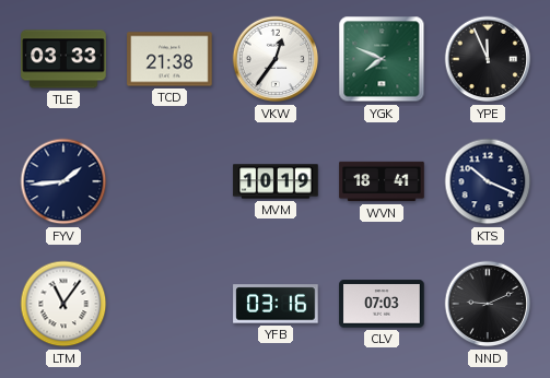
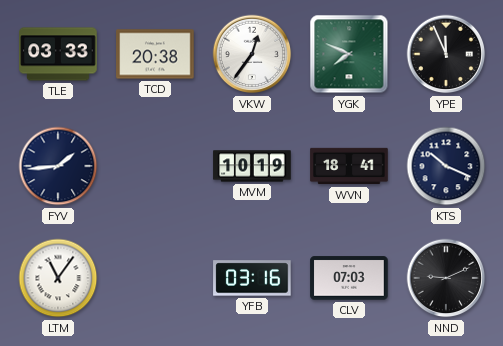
TCD: 21:38 -> 20:38 (155, 54)
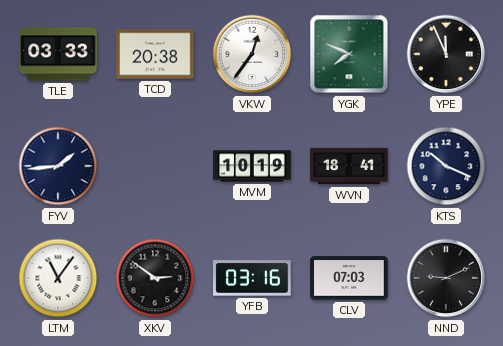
XKV: none -> 2:51 (155, 278)
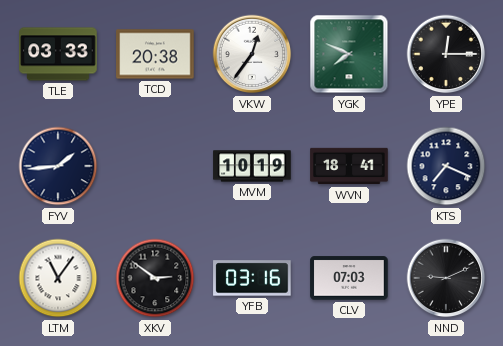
YPE: 11:56 -> 12:15 (446, 54)
KTS: 10:19 -> 7:19 (446, 166)
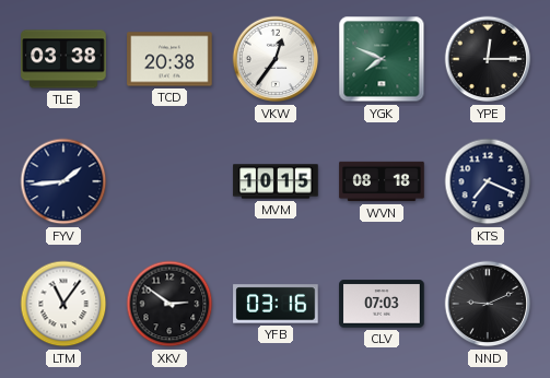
TLE: 03:33 -> 03:38 (63, 59)
MVM: 10:19 -> 10:15 (276, 181)
WVN: 18:41 -> 08:18 (382, 181)
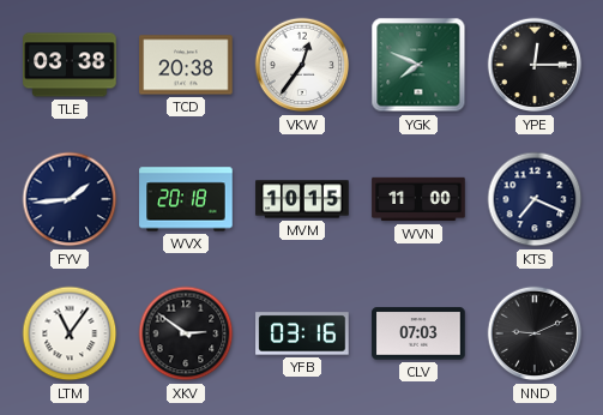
WVX: none -> 20:18 (186, 199)
WVN: 08:18 -> 11:00 (418, 199)
